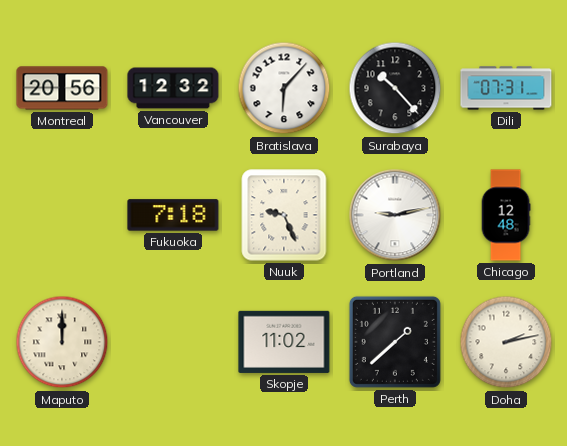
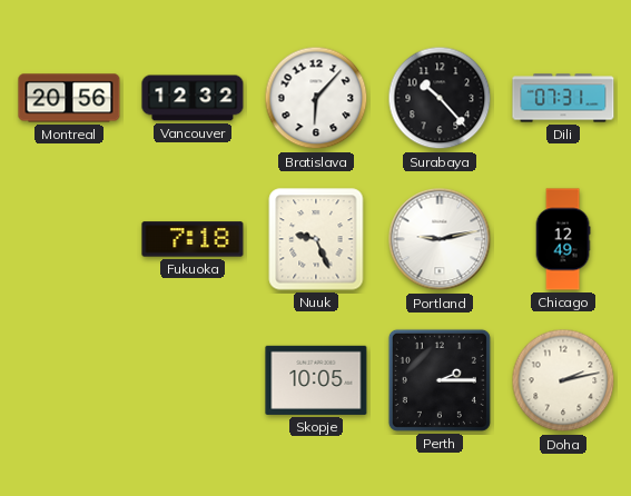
Chicago: 12:48 -> 12:49 (563, 239)
Maputo: 12:00 -> none (62, 342)
Skopje: 11:02 -> 10:05 (316, 380)
Perth: 1:38 -> 2:15 (440, 380)
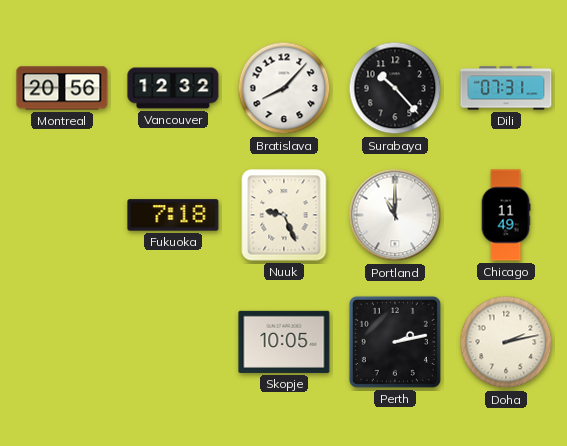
Bratislava: 6:07 -> 8:07 (284, 88)
Portland: 9:13 -> 11:00 (395, 215)
Chicago: 12:49 -> 11:49 (506, 215)
Perth: 2:15 -> 2:13 (395, 342)
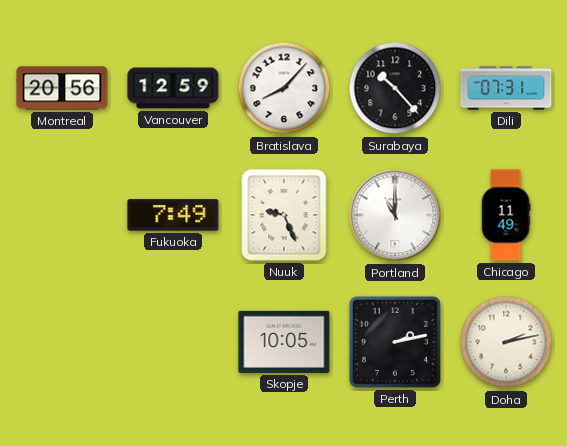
Vancouver: 12:32 -> 12:59 (173, 88)
Fukuoka: 7:18 -> 7:49 (173, 215)
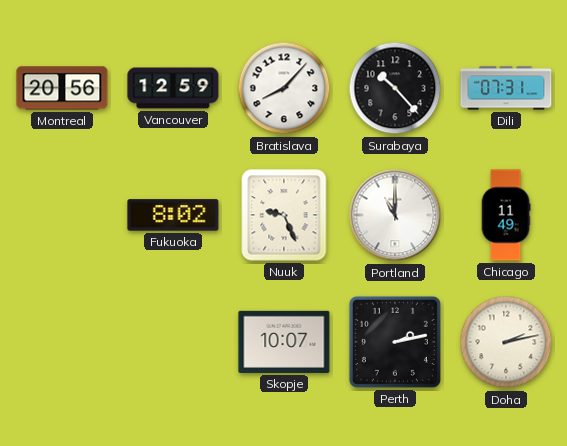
Fukuoka: 7:49 -> 8:02 (173, 215)
Skopje: 10:05 -> 10:07 (284, 342)
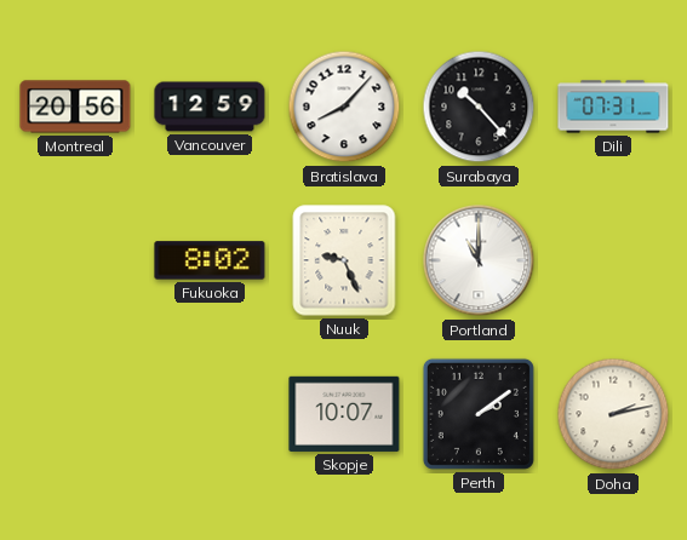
Chicago: 11:49 -> none (506, 215)
Perth: 2:13 -> 2:09 (479, 414)
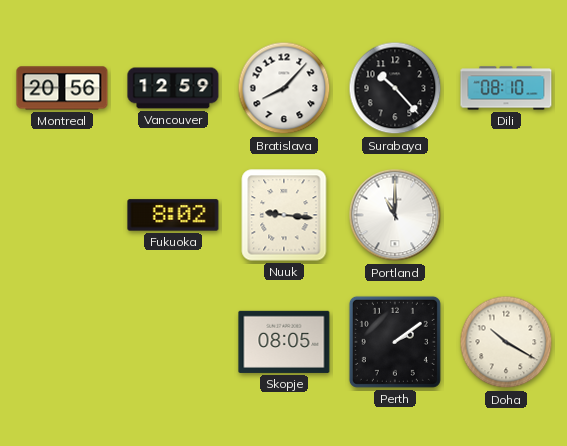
Dili: 07:31 -> 08:10 (506, 88)
Nuuk: 9:26 -> 9:16 (284, 215)
Skopje: 10:07 -> 08:05 (284, 342)
Doha: 2:13 -> 10:20 (506, 342)
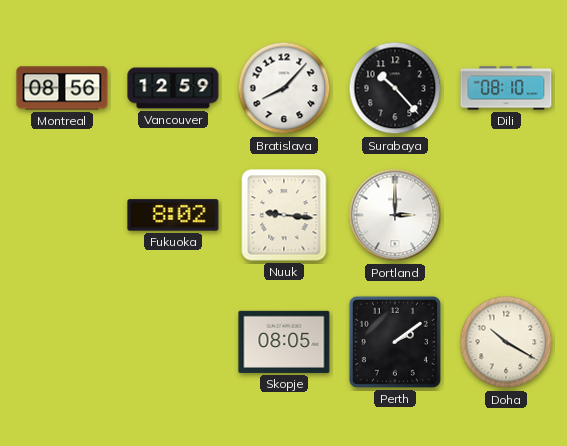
Montreal: 20:56 -> 08:56 (62, 88)
Portland: 11:00 -> 3:00 (395, 215)
